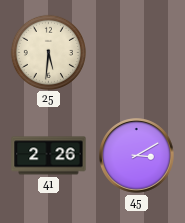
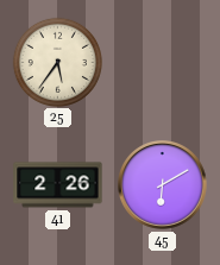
25: 5:31 -> 5:36 (57, 62)
45: 3:10 -> 6:10 (163, 185)
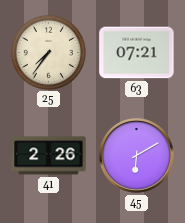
25: 5:36 -> 7:36 (48, 52)
63: none -> 07:21 (137, 53)
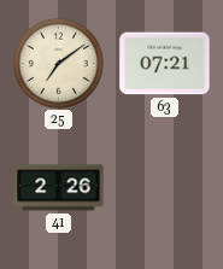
25: 7:36 -> 7:09 (58, 63)
45: 6:10 -> none (137, 156)
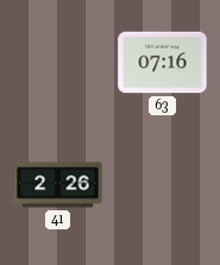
25: 7:09 -> none (58, 63)
63: 07:21 -> 07:16 (163, 63)
